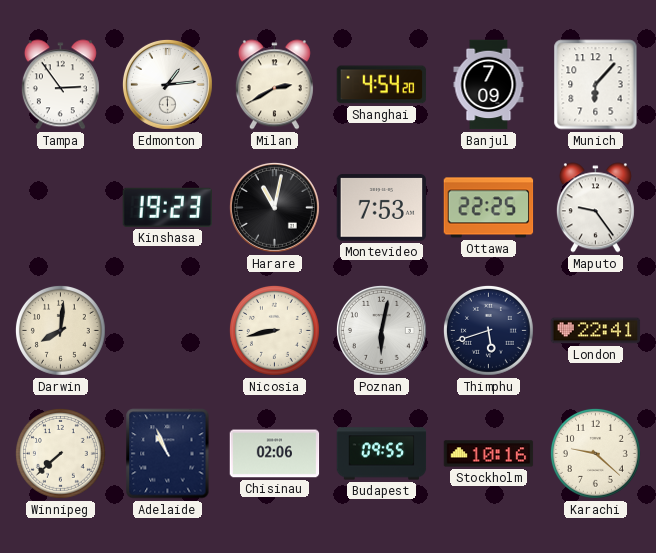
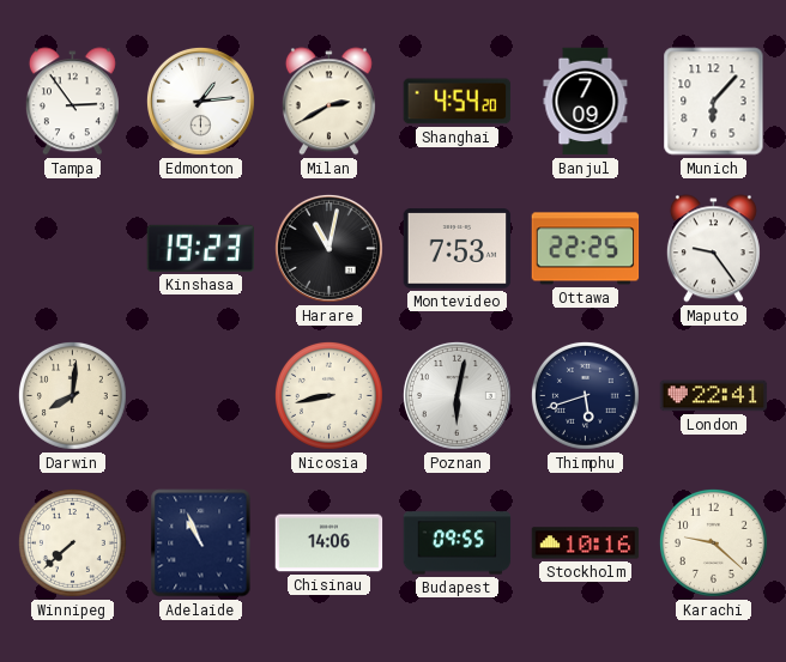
Chisinau: 02:06 -> 14:06 (329, 543)
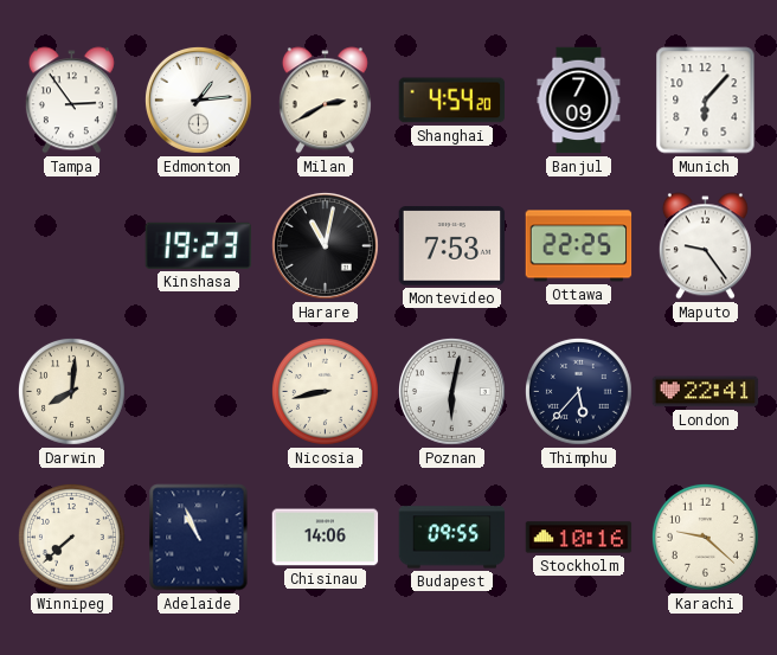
Thimphu: 5:42 -> 5:37 (578, 391)
